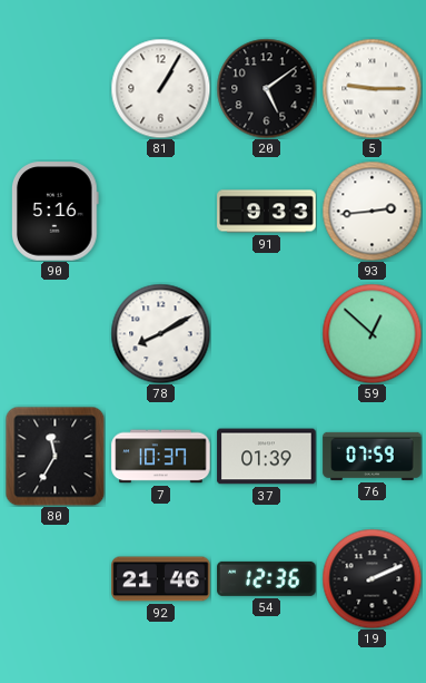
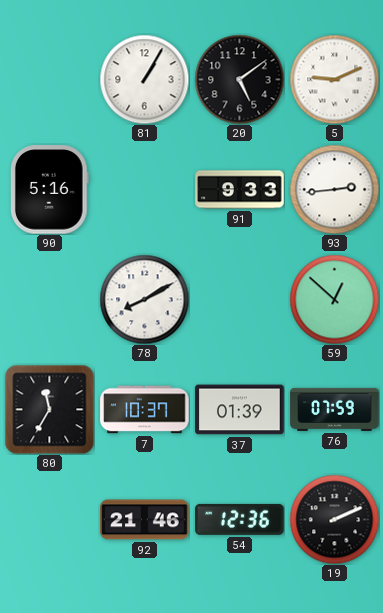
5: 9:15 -> 9:11 (334, 79)
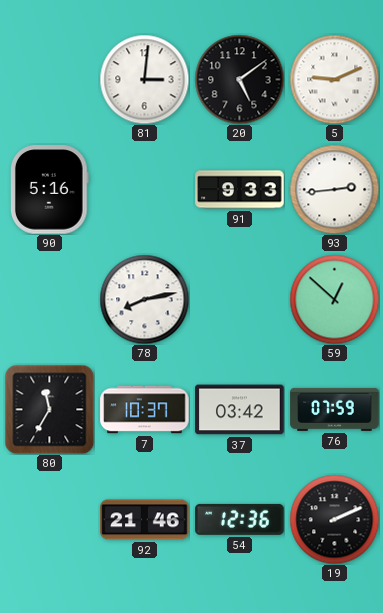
81: 1:05 -> 3:01 (144, 79)
78: 8:10 -> 8:13 (144, 299)
37: 01:39 -> 03:42 (240, 410)
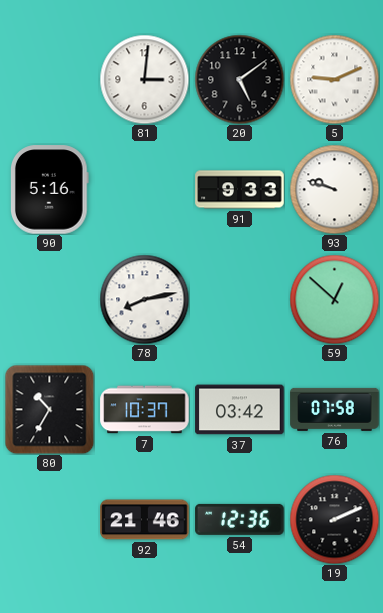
93: 2:44 -> 9:48 (334, 189)
80: 11:35 -> 10:35 (49, 409)
76: 07:59 -> 07:58 (335, 409)
